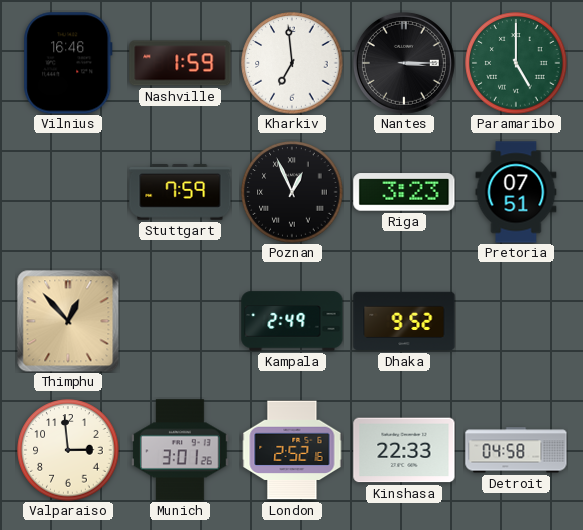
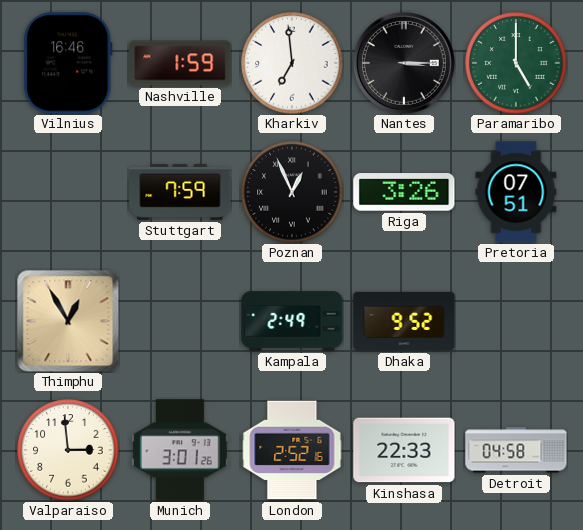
Riga: 3:23 -> 3:26 (404, 192)
Thimphu: 12:53 -> 12:55 (68, 321)
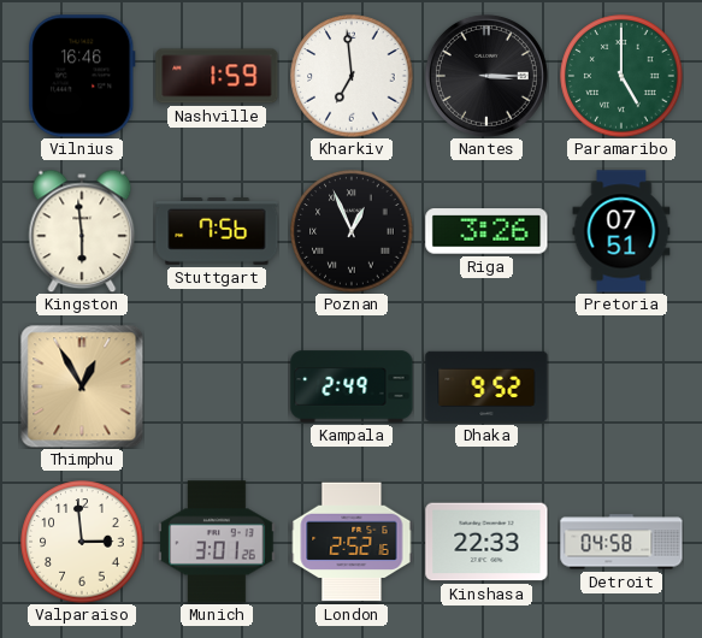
Kingston: none -> 5:59 (82, 231)
Stuttgart: 7:59 -> 7:56 (217, 231)
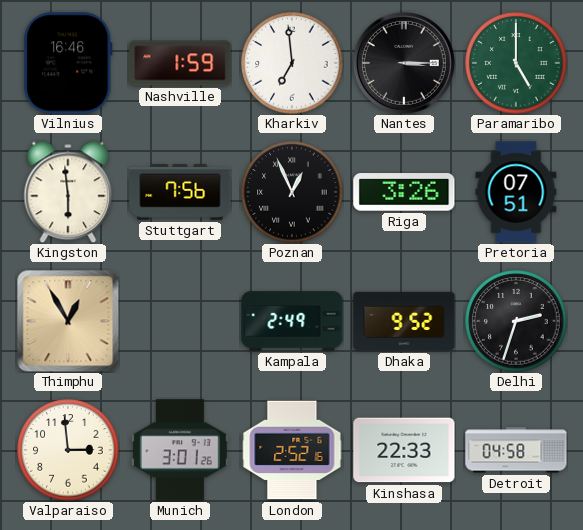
Delhi: none -> 2:33 (516, 321)
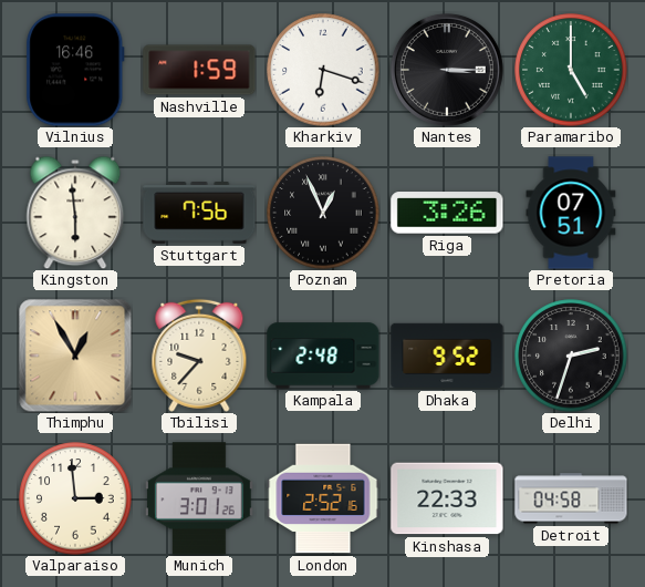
Kharkiv: 6:59 -> 6:18 (323, 70)
Tbilisi: none -> 9:37 (199, 356)
Kampala: 2:49 -> 2:48 (323, 356)
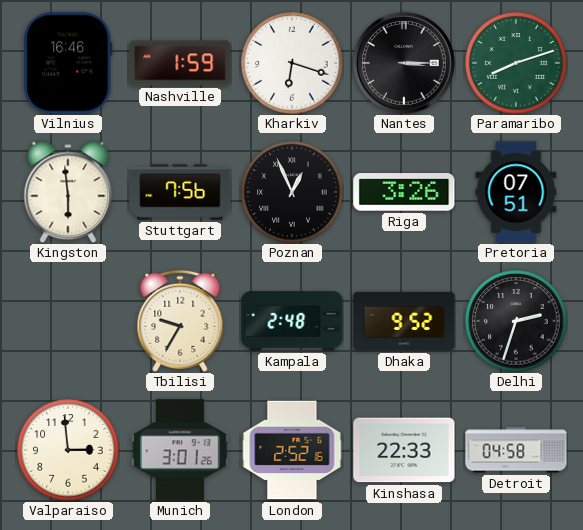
Paramaribo: 5:00 -> 8:12 (516, 63)
Thimphu: 12:55 -> none (75, 356)
Tbilisi: 9:37 -> 9:35 (180, 321)
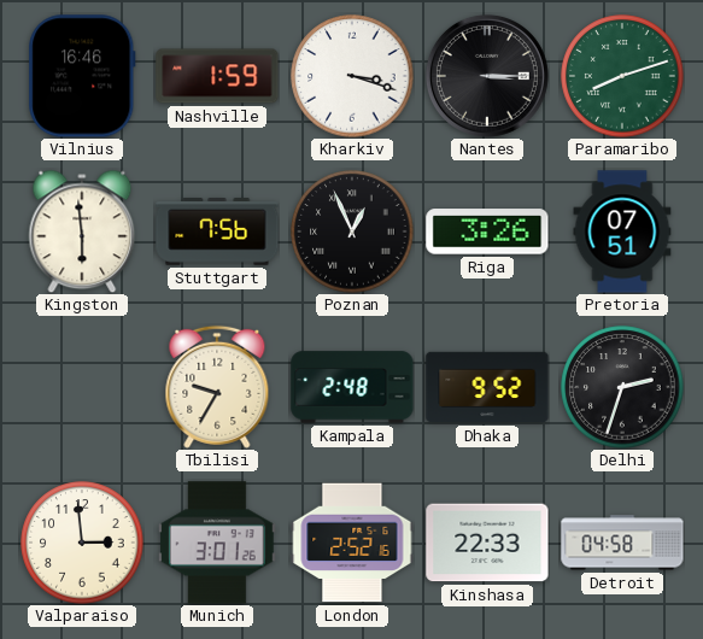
Kharkiv: 6:18 -> 3:18 (352, 76)
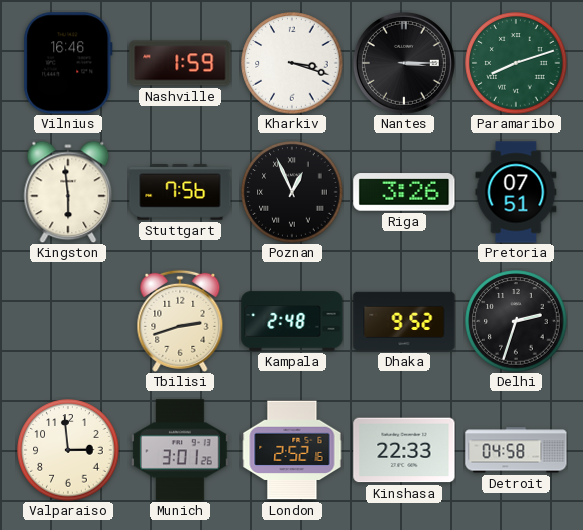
Tbilisi: 9:35 -> 2:42 (180, 321)
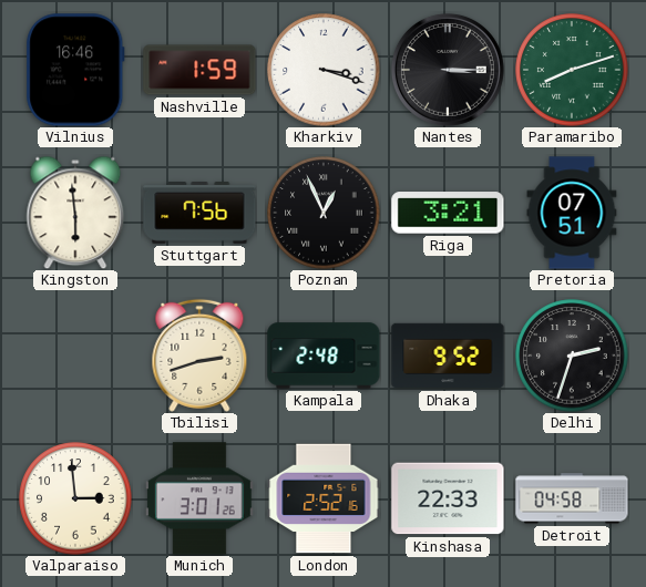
Riga: 3:26 -> 3:21 (448, 213)
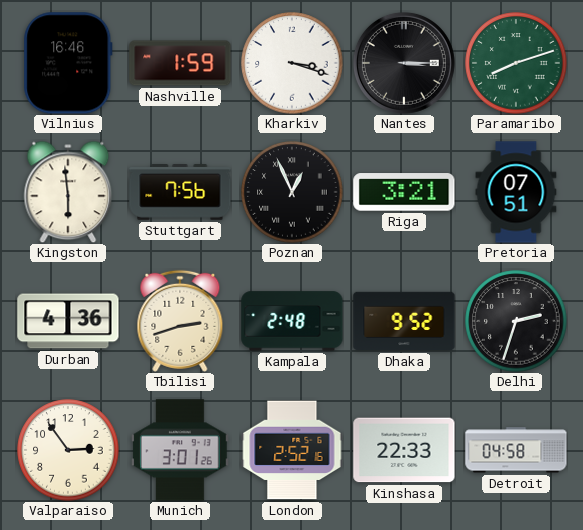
Durban: none -> 4:36 (68, 321)
Valparaiso: 2:59 -> 2:54 (68, 450)
